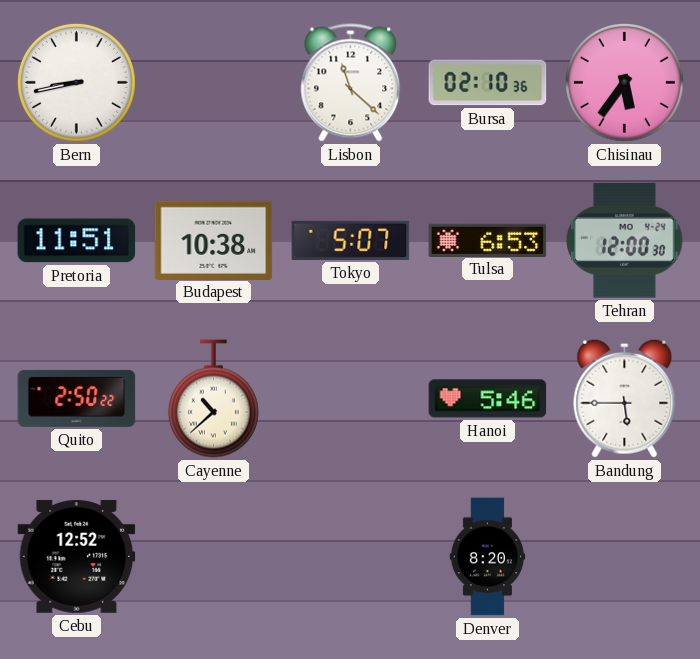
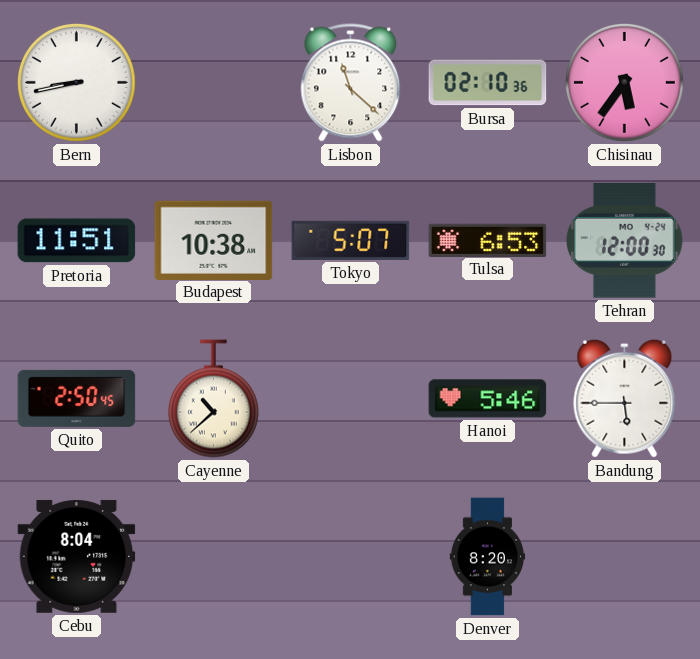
Quito: 2:50:22 -> 2:50:45 (77, 398)
Cebu: 12:52 -> 8:04 (77, 556)
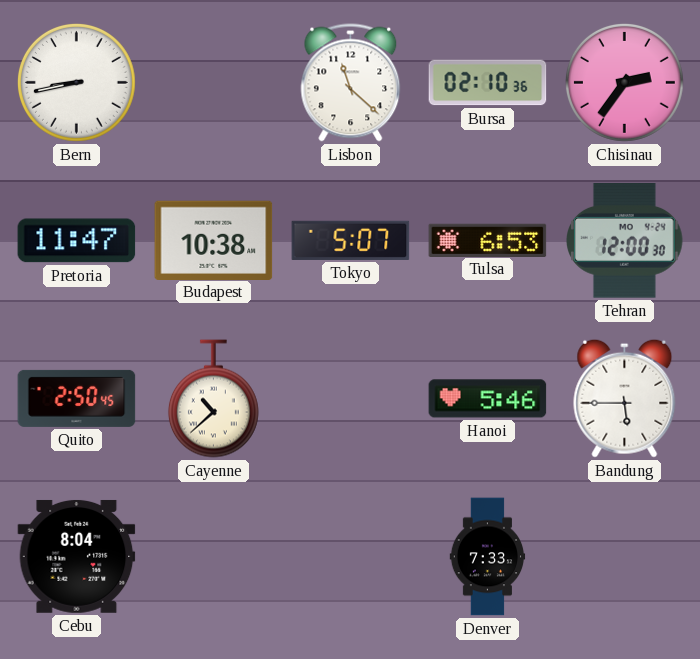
Chisinau: 5:36 -> 2:36 (624, 82)
Pretoria: 11:51 -> 11:47 (77, 241)
Denver: 8:20 -> 7:33 (488, 557)
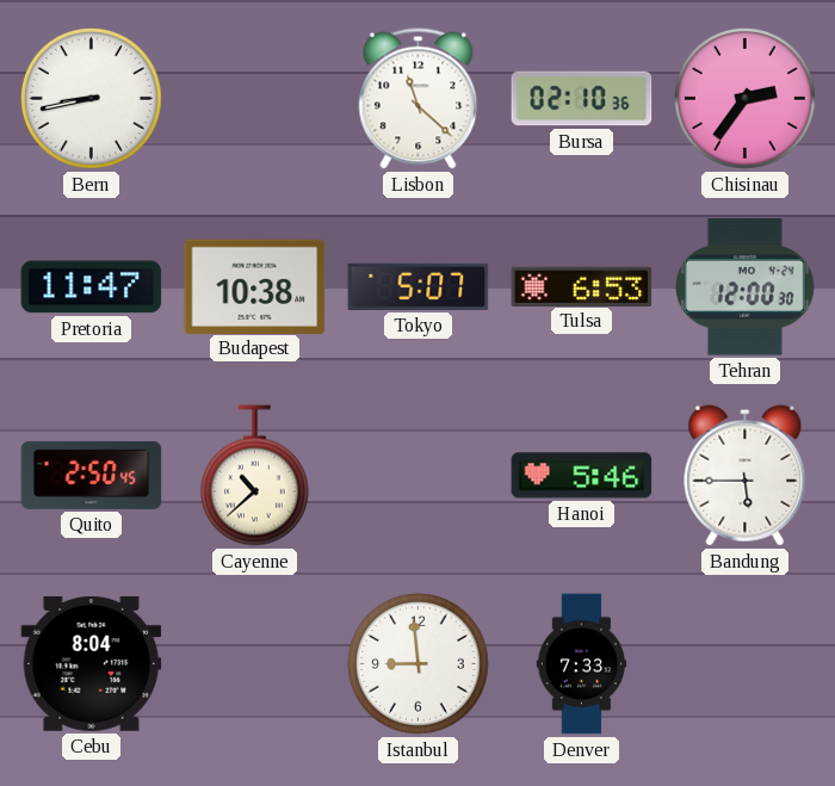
Istanbul: none -> 8:59 (417, 663)
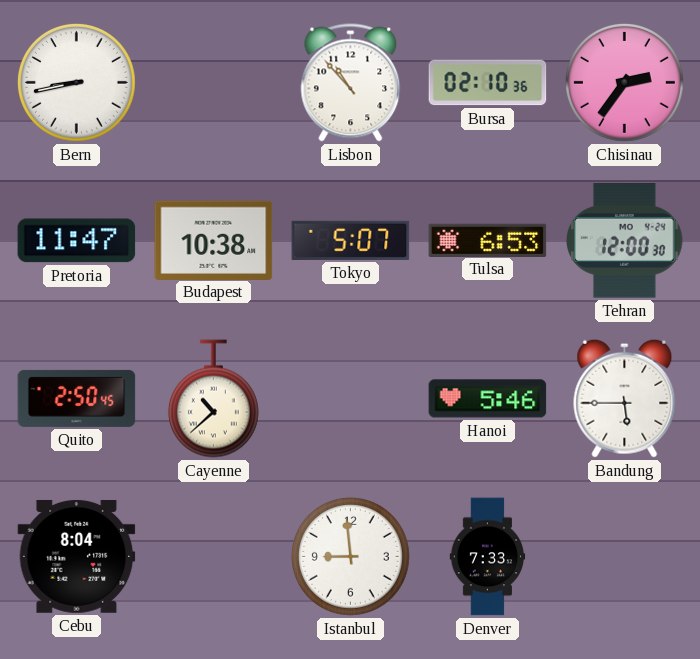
Lisbon: 11:22 -> 10:53 (351, 83)
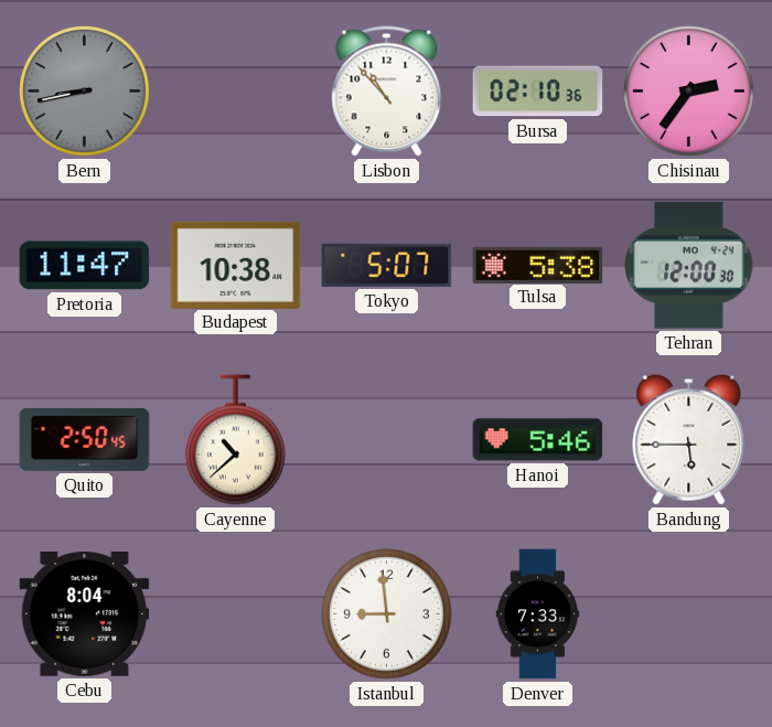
Bern dial: white -> grey (84, 90)
Tulsa: 6:53 -> 5:38 (538, 265)
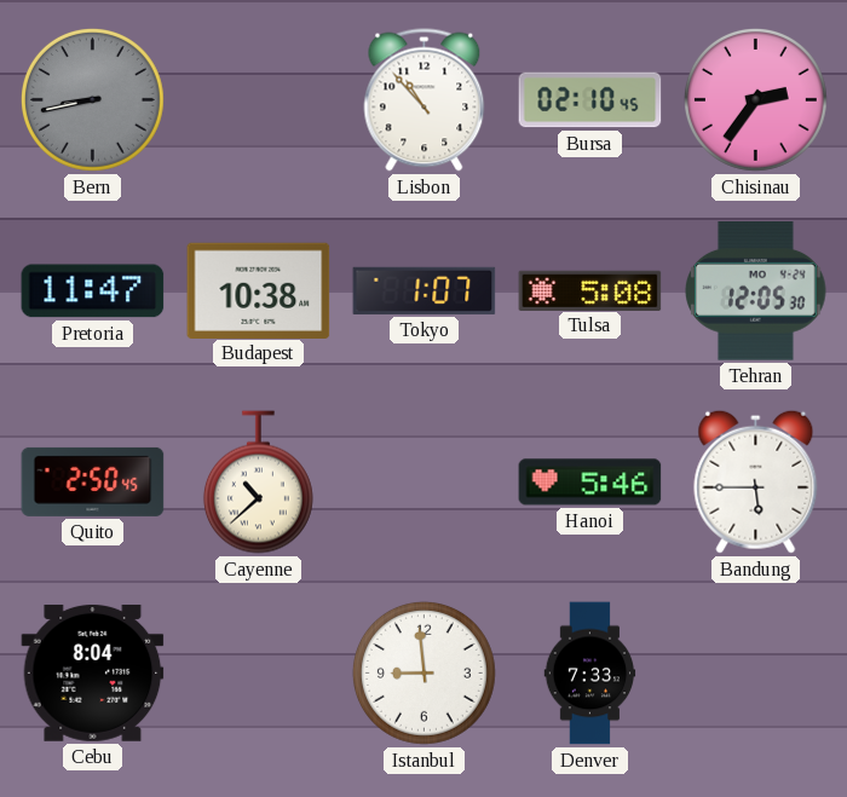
Bursa: 02:10:36 -> 02:10:45 (590, 100)
Tokyo: 5:07 -> 1:07 (425, 290)
Tulsa: 5:38 -> 5:08 (590, 290)
Tehran: 12:00 -> 12:05 (756, 291)
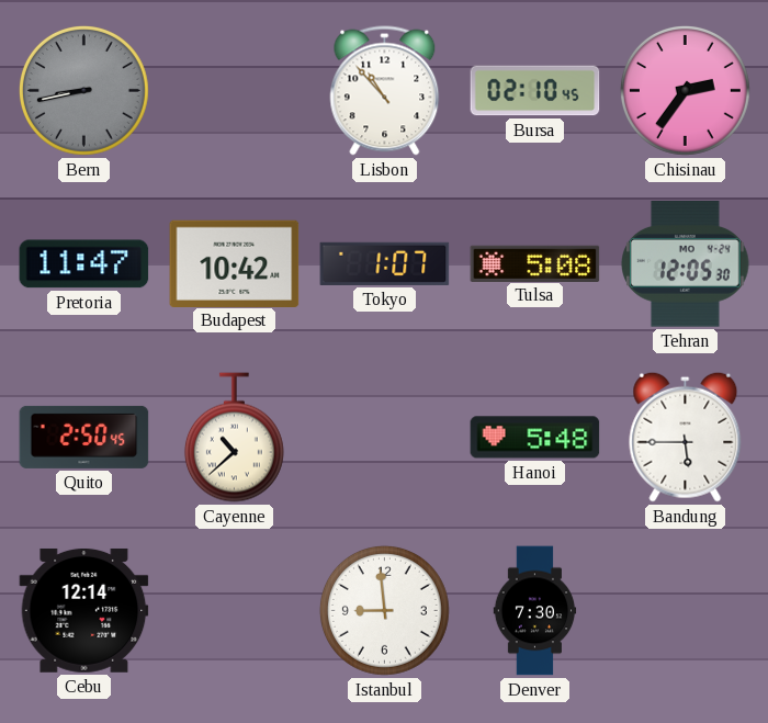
Budapest: 10:38 -> 10:42 (235, 263)
Hanoi: 5:46 -> 5:48 (535, 438)
Cebu: 8:04 -> 12:14 (84, 610)
Denver: 7:33 -> 7:30 (535, 611)
